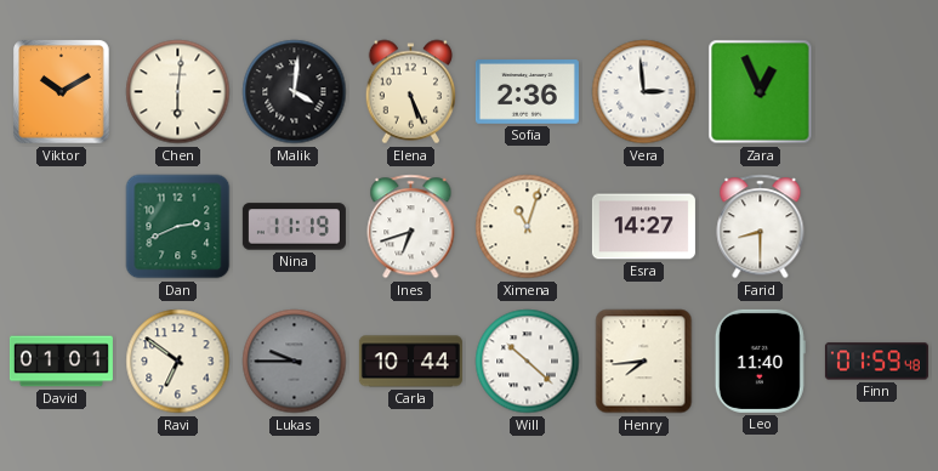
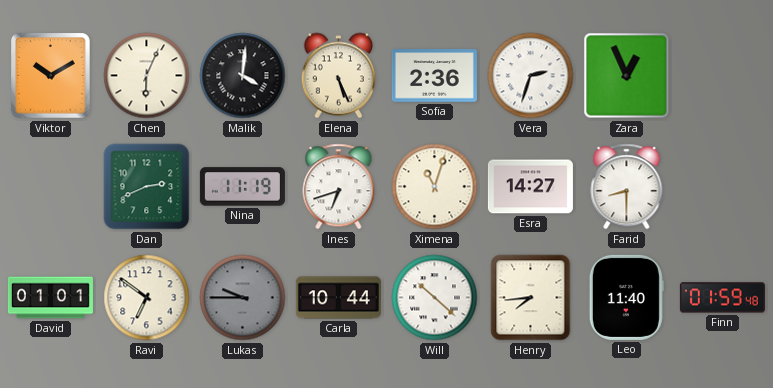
Chen: 6:01 -> 6:04 (147, 76)
Vera: 2:59 -> 2:33 (531, 76)
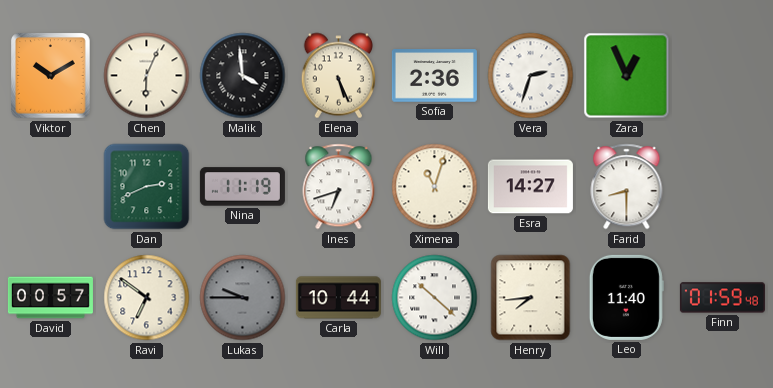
Malik: 4:01 -> 3:59 (243, 76)
David: 01:01 -> 00:57 (50, 298)
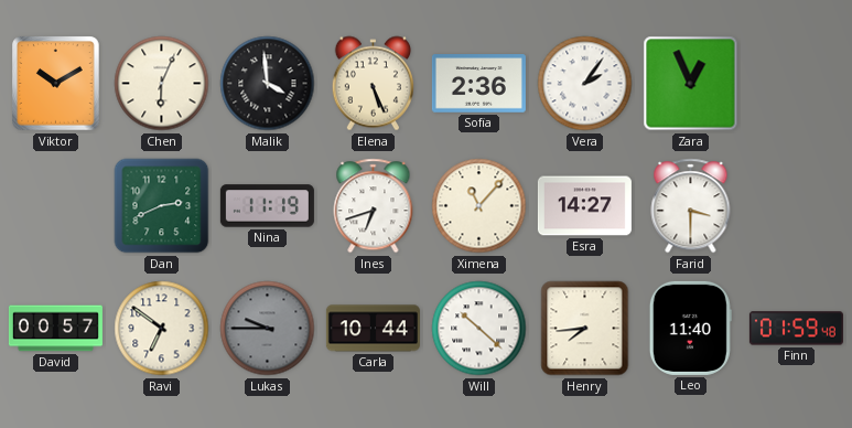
Vera: 2:33 -> 2:06 (585, 84)
Ximena: 11:03 -> 11:07 (479, 206)
Farid: 8:30 -> 3:30 (691, 206)
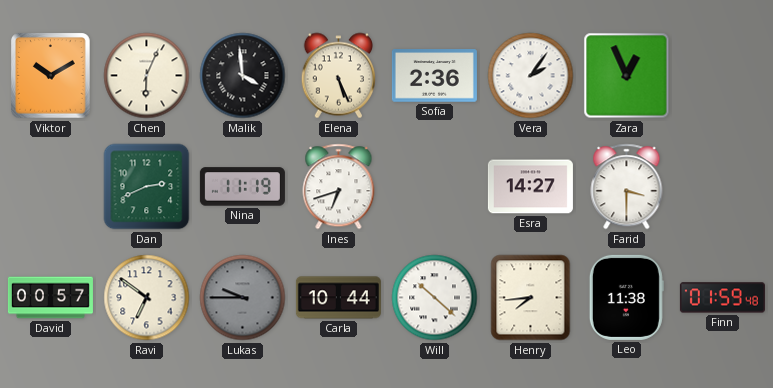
Ximena: 11:07 -> none (479, 206)
Leo: 11:40 -> 11:38 (626, 297)
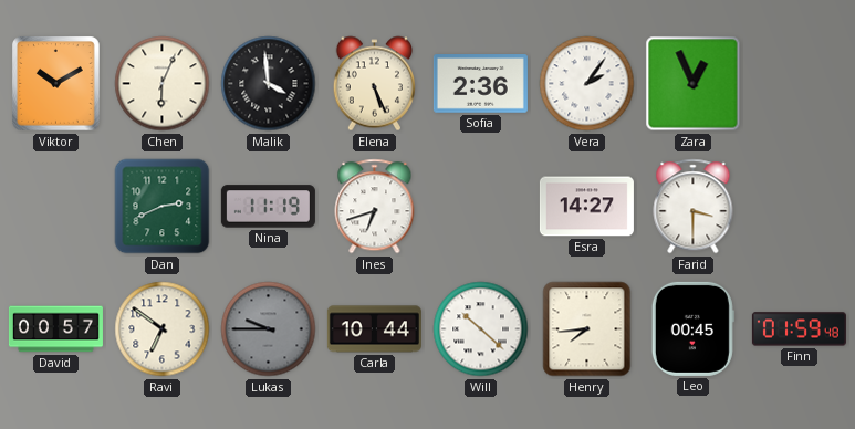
Leo: 11:38 -> 00:45 (692, 328)
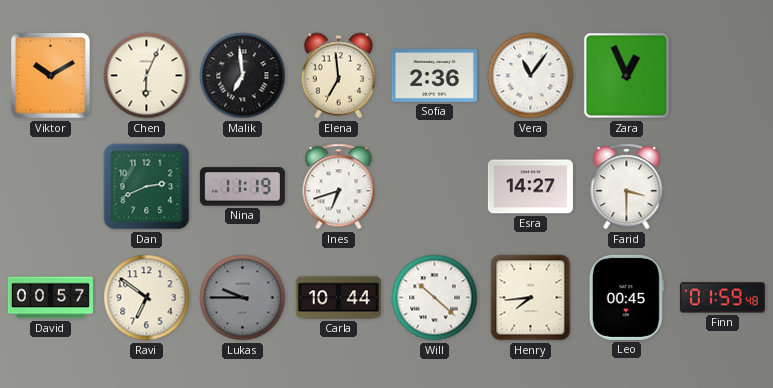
Malik: 3:59 -> 6:59 (243, 76)
Elena: 5:26 -> 6:59 (338, 76)
Vera: 2:06 -> 11:06 (531, 76)
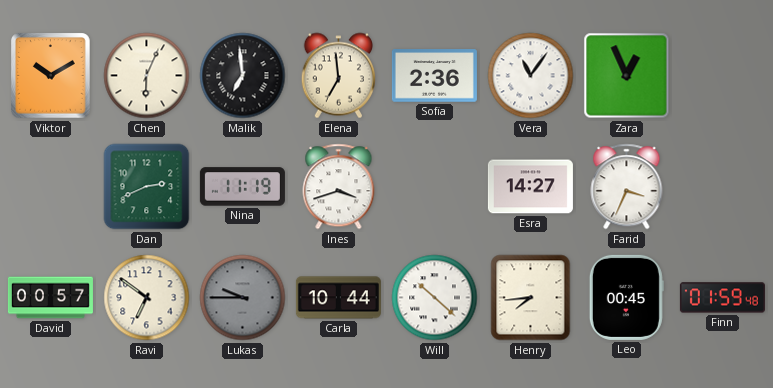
Ines: 6:42 -> 3:42 (339, 187)
Farid: 3:30 -> 3:34 (627, 187)
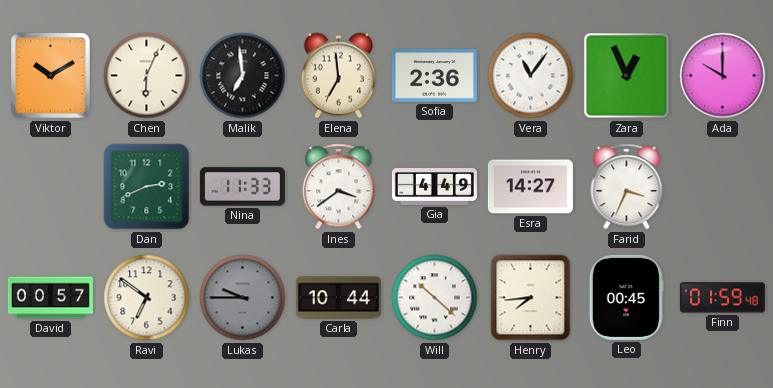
Ada: none -> 10:00 (723, 76)
Nina: 11:19 -> 11:33 (242, 187)
Ines: 3:42 -> 3:39 (339, 187)
Gia: none -> 4:49 (434, 187)
